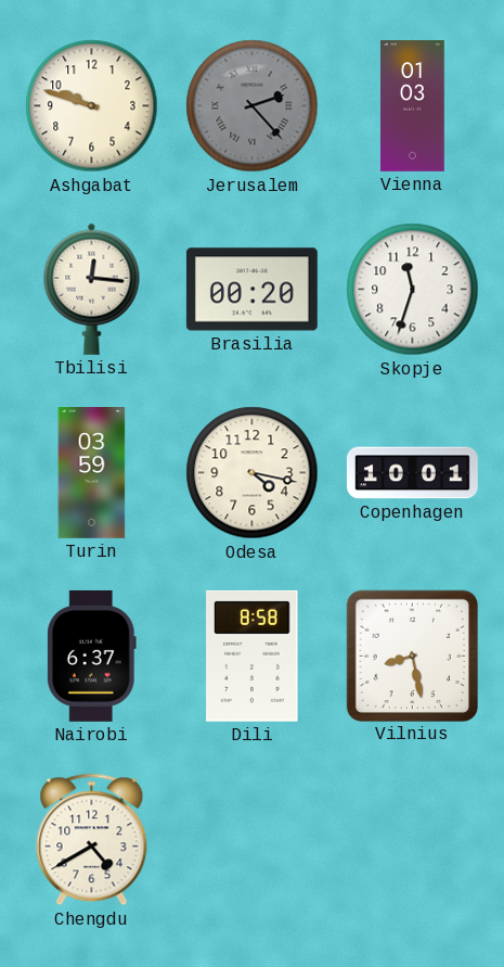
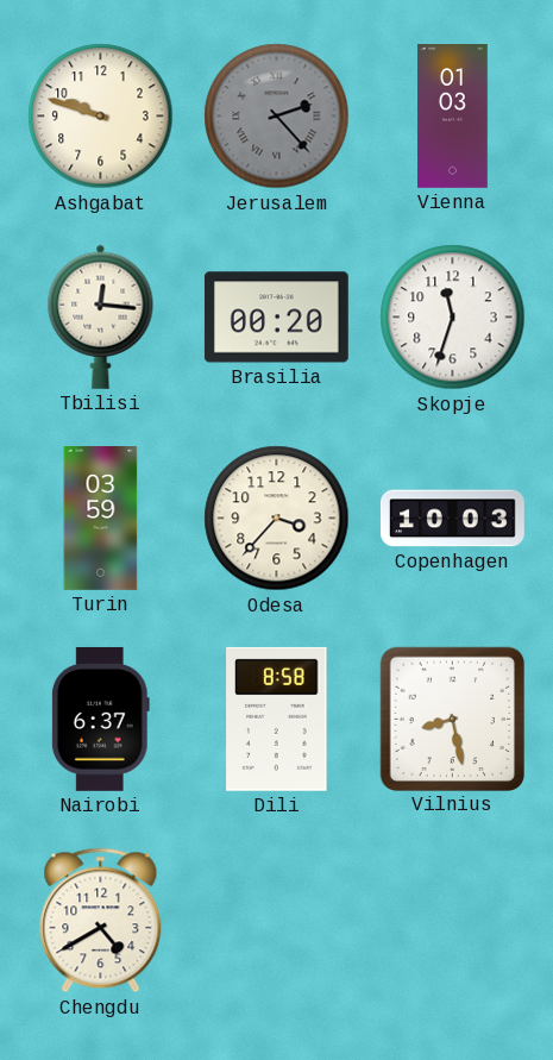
Odesa: 4:17 -> 3:37 (277, 519)
Copenhagen: 10:01 -> 10:03 (453, 519)
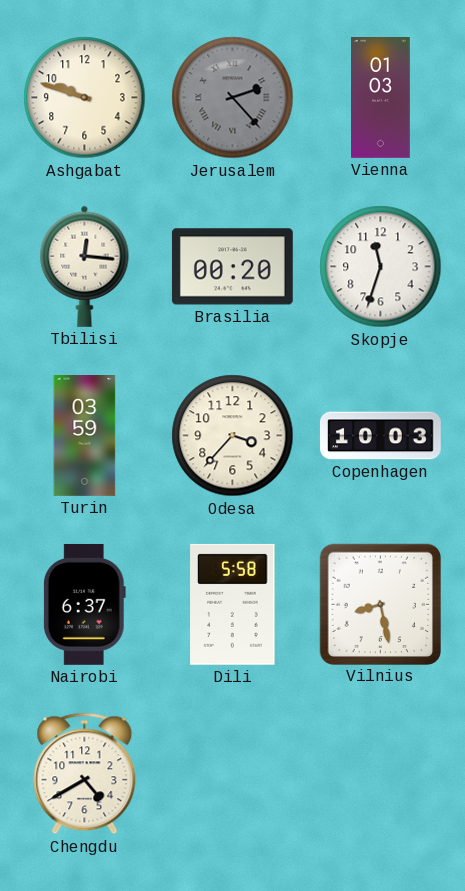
Dili: 8:58 -> 5:58 (233, 604)
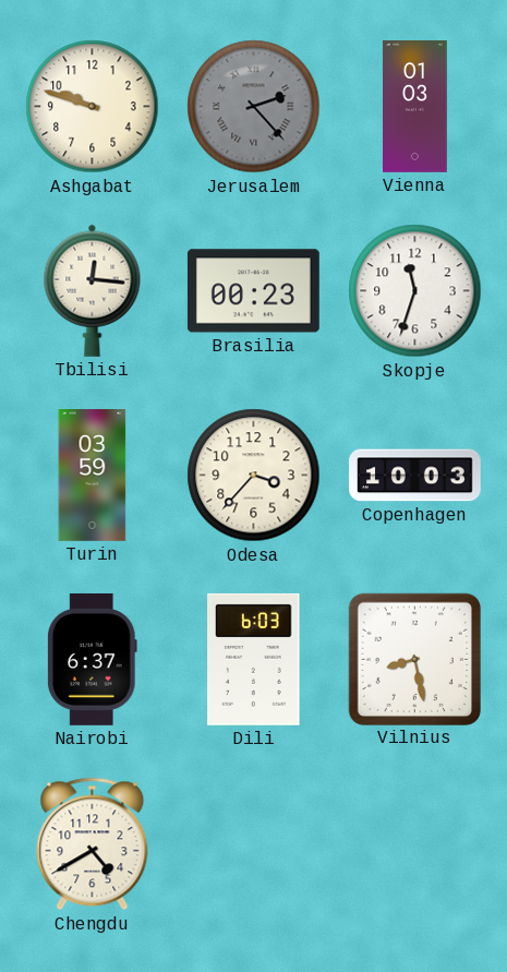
Brasilia: 00:20 -> 00:23 (253, 291)
Dili: 5:58 -> 6:03 (254, 659)
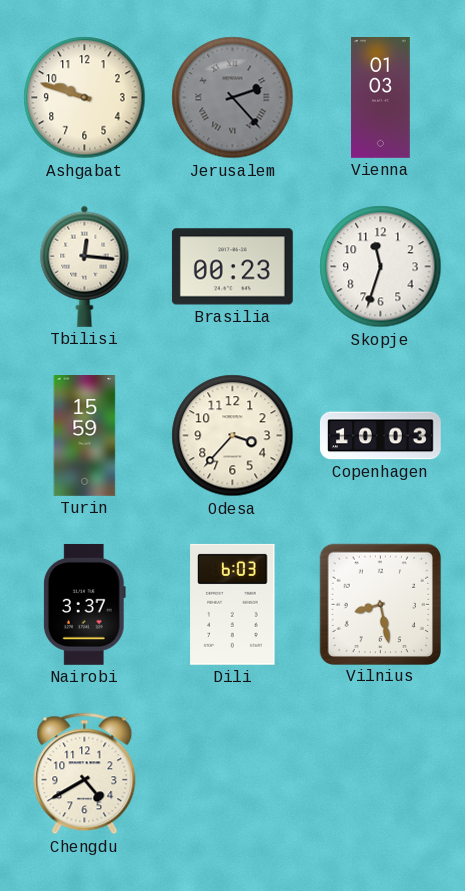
Turin: 03:59 -> 15:59 (85, 436)
Nairobi: 6:37 -> 3:37 (84, 604)
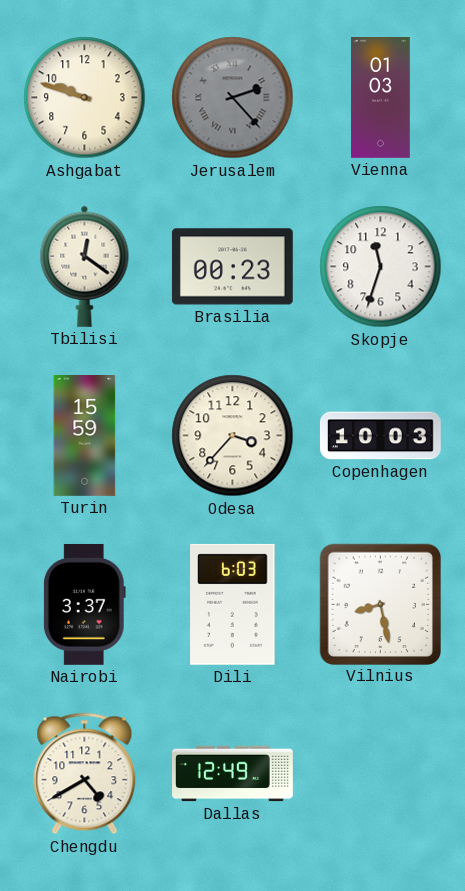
Tbilisi: 12:16 -> 12:21 (85, 266)
Dallas: none -> 12:49 (233, 774)
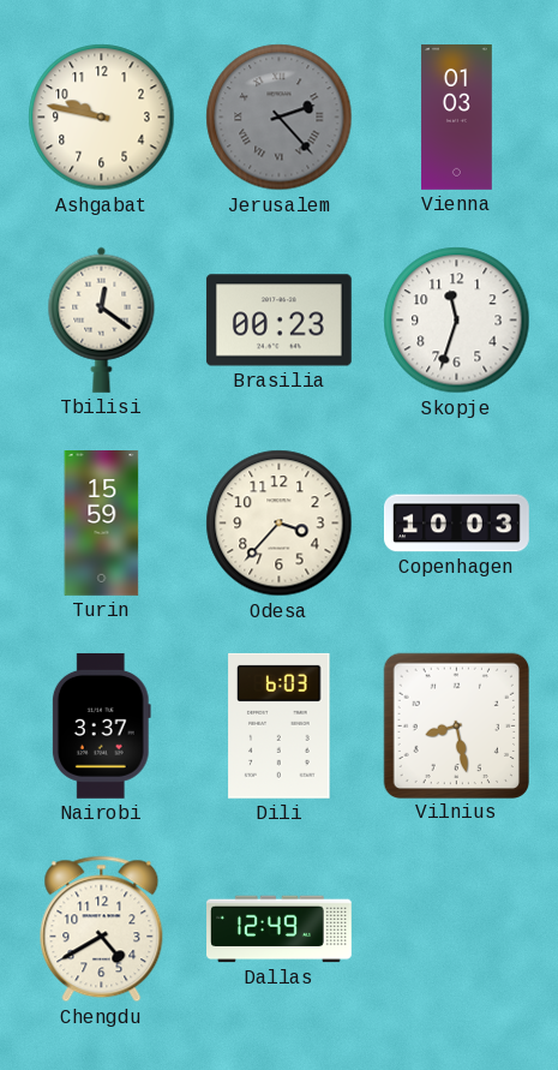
Ashgabat: 9:48 -> 9:47 (102, 118)
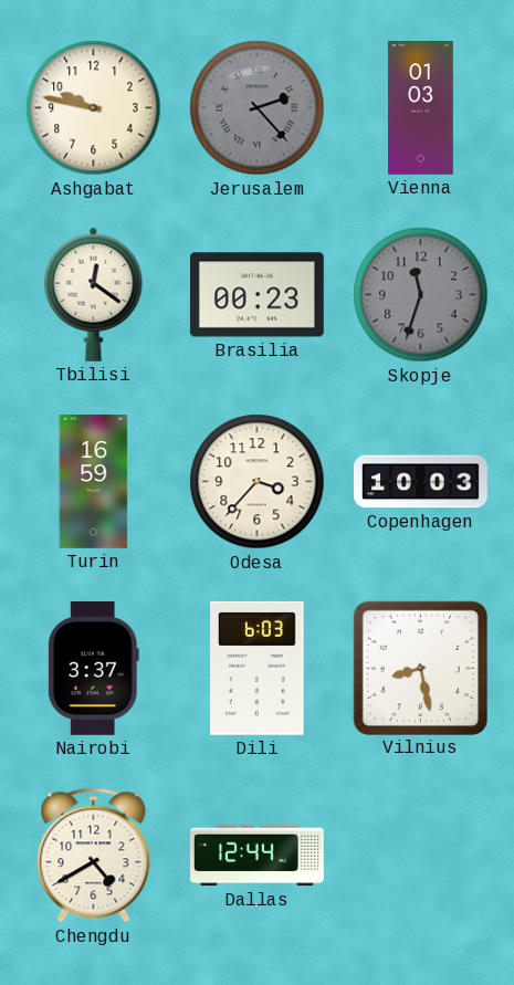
Skopje dial: white -> grey (421, 295)
Turin: 15:59 -> 16:59 (94, 482)
Dallas: 12:49 -> 12:44 (258, 856)
